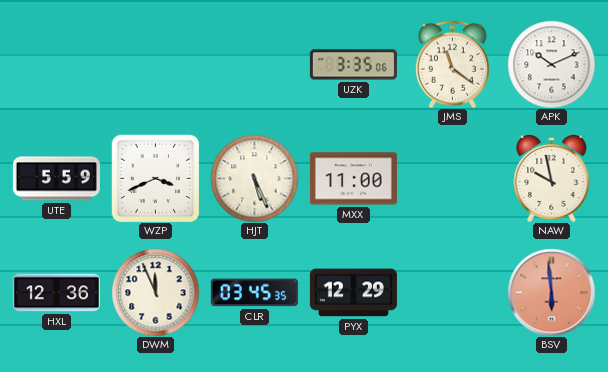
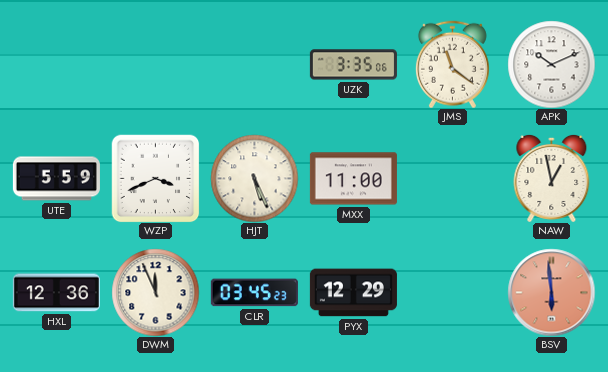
NAW: 9:58 -> 12:58 (552, 178)
CLR: 03:45:35 -> 03:45:23 (254, 293)
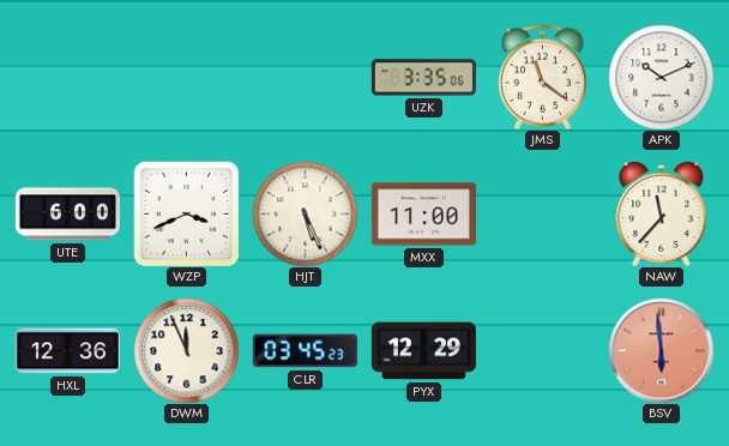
UTE: 5:59 -> 6:00 (67, 215)
NAW: 12:58 -> 11:37 (662, 213)
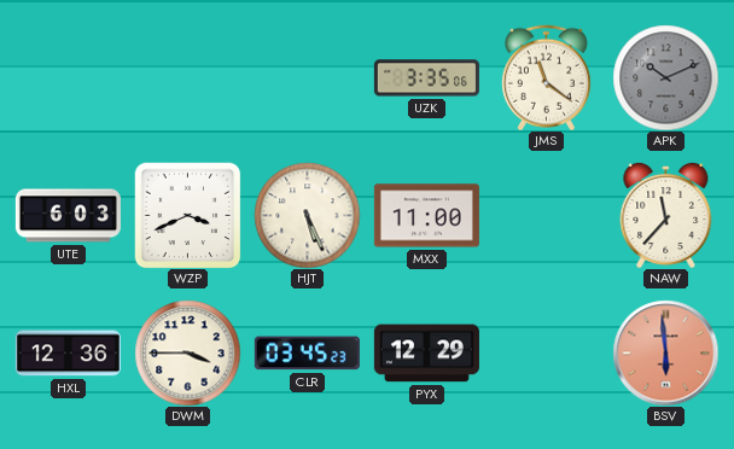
APK dial: white -> grey (665, 77)
UTE: 6:00 -> 6:03 (68, 216)
DWM: 11:56 -> 3:45 (187, 352)
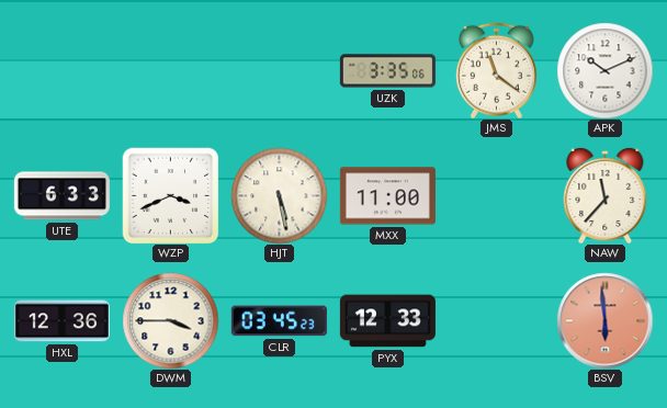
APK dial: grey -> white (604, 70)
UTE: 6:03 -> 6:33 (61, 196)
HJT: 5:26 -> 5:28 (279, 195)
PYX: 12:29 -> 12:33 (387, 321)
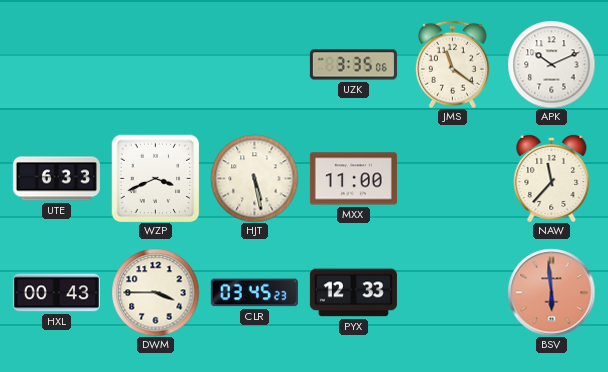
HXL: 12:36 -> 00:43 (56, 293)
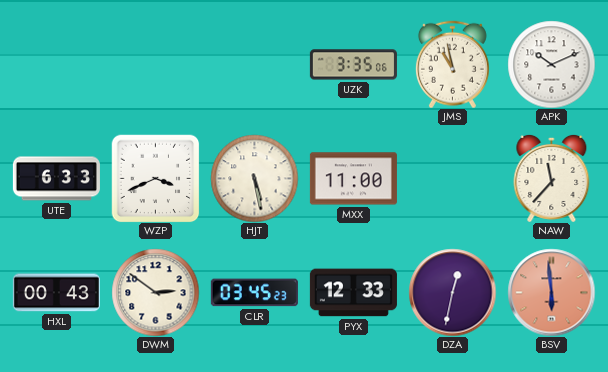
JMS: 11:21 -> 10:58 (452, 64)
DWM: 3:45 -> 2:51 (155, 292)
DZA: none -> 12:32 (452, 292)
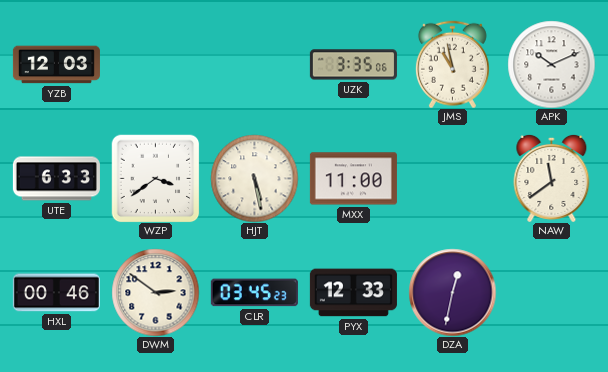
YZB: none -> 12:03 (56, 65)
WZP: 3:41 -> 3:39 (155, 178)
NAW: 11:37 -> 11:39 (552, 178)
HXL: 00:43 -> 00:46 (56, 293)
BSV: 5:59 -> none (551, 292)
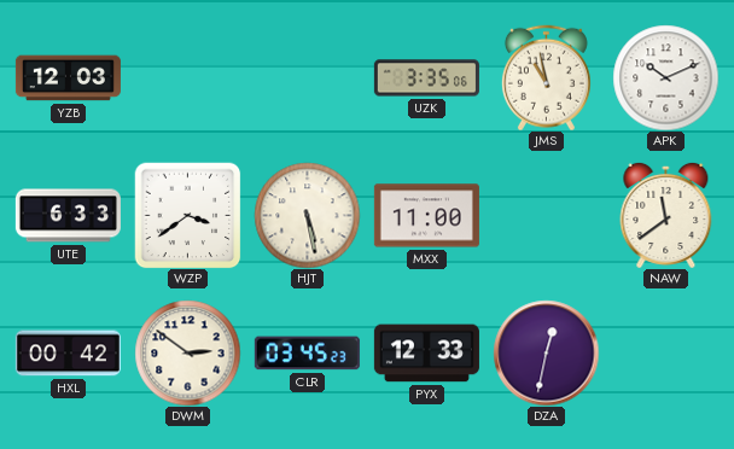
HXL: 00:46 -> 00:42 (68, 354)
